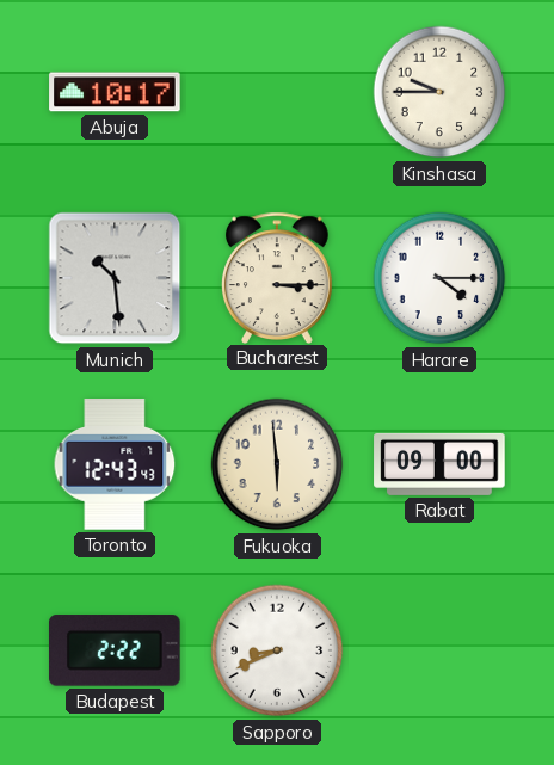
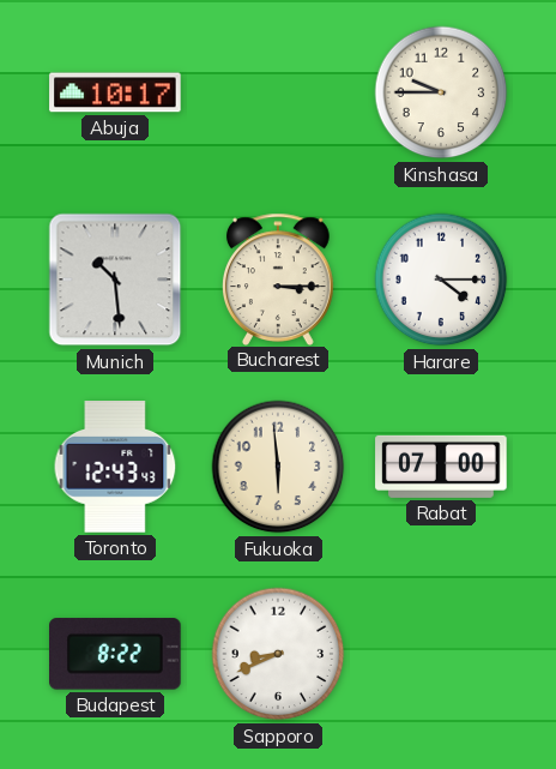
Rabat: 09:00 -> 07:00 (441, 467)
Budapest: 2:22 -> 8:22 (116, 654)
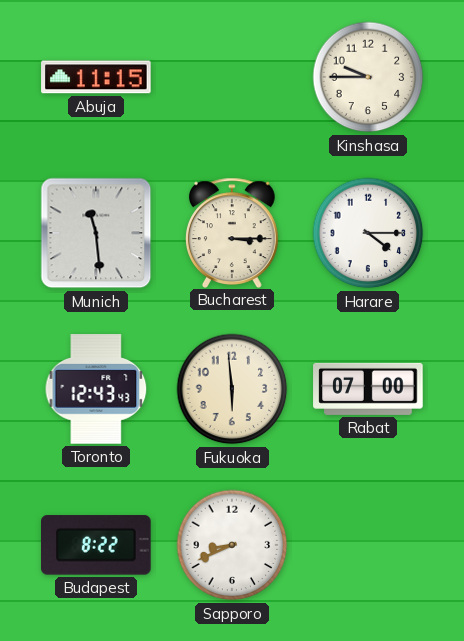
Abuja: 10:17 -> 11:15 (96, 77)
Munich: 10:29 -> 11:29 (96, 233)
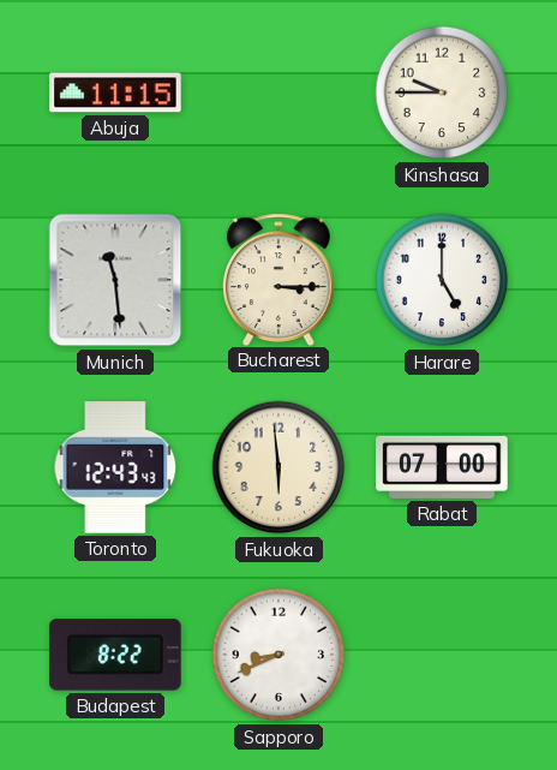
Harare: 4:15 -> 5:00 (442, 280)
